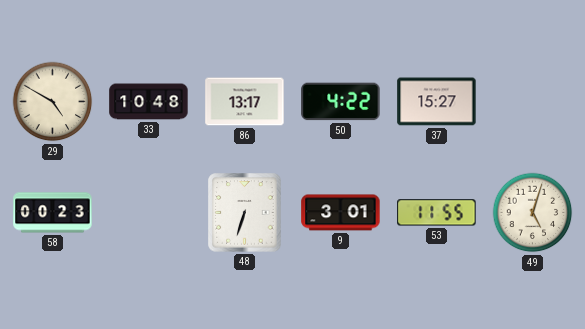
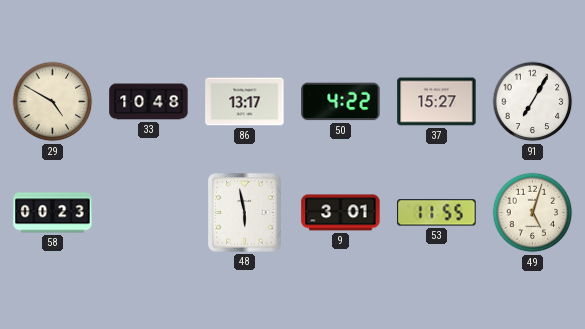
91: none -> 7:05 (533, 102)
48: 6:33 -> 5:58 (245, 213)
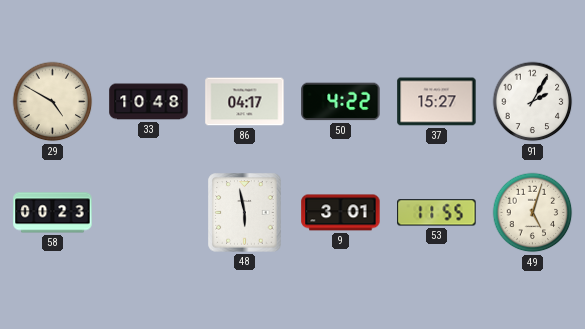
86: 13:17 -> 04:17 (245, 102)
91: 7:05 -> 2:05 (533, 102)
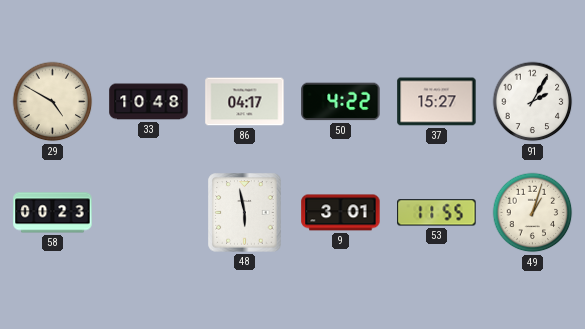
49: 5:03 -> 1:03 (533, 213)
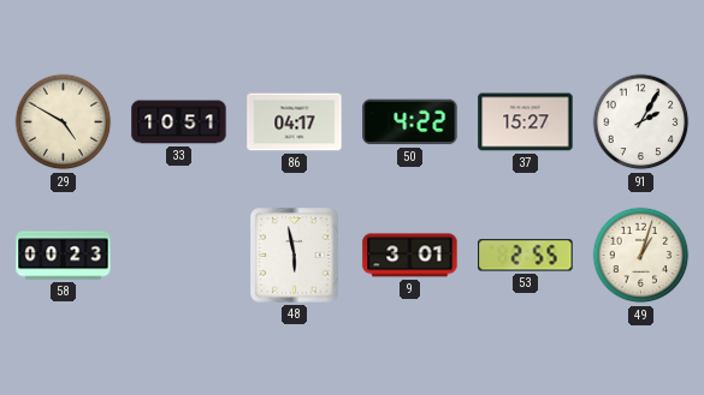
33: 10:48 -> 10:51 (179, 122)
53: 11:55 -> 2:55 (526, 256)
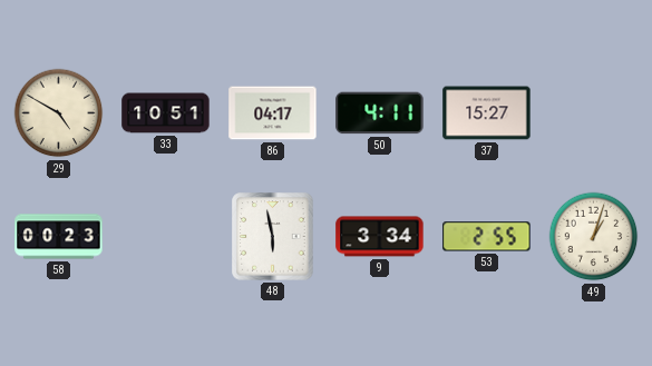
50: 4:22 -> 4:11 (380, 113)
91: 2:05 -> none (641, 122)
9: 3:01 -> 3:34 (380, 237)
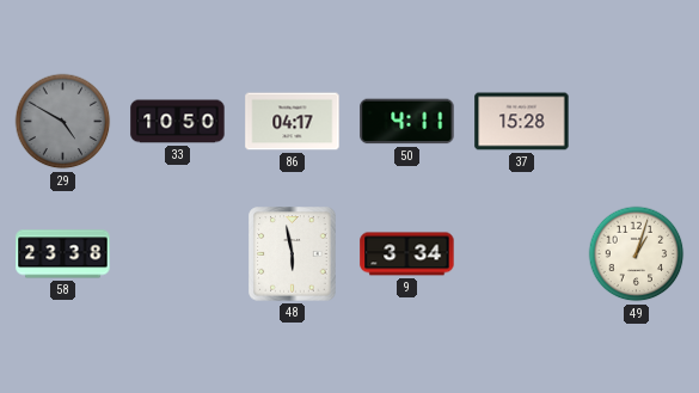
29 dial: cream -> grey (63, 122)
33: 10:51 -> 10:50 (178, 122)
37: 15:27 -> 15:28 (522, 122)
58: 00:23 -> 23:38 (63, 254)
53: 2:55 -> none (487, 237)
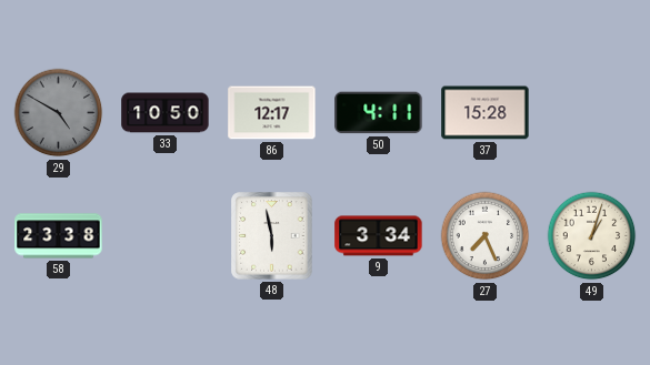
86: 04:17 -> 12:17 (272, 113)
27: none -> 7:26 (486, 236)
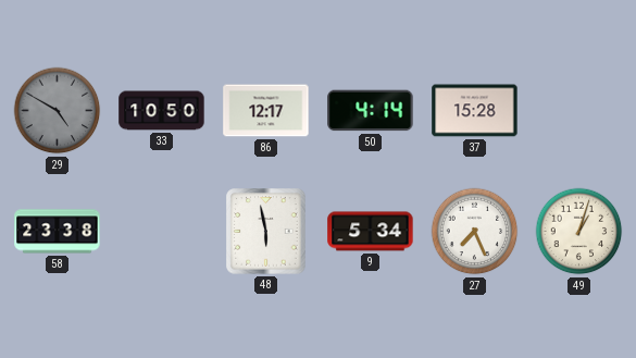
50: 4:11 -> 4:14 (371, 111)
9: 3:34 -> 5:34 (371, 232)
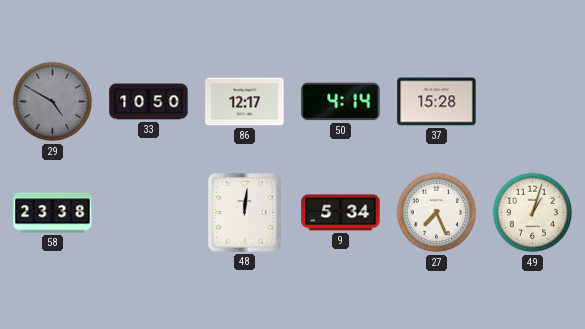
48: 5:58 -> 12:01 (245, 213)
